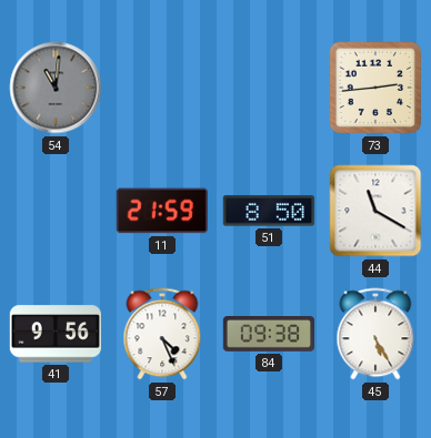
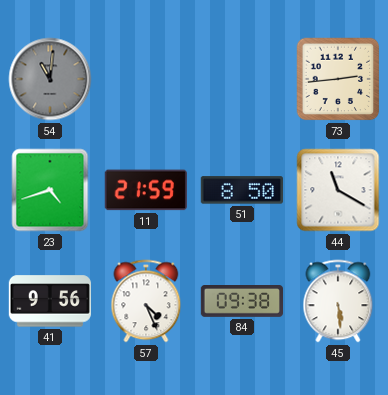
23: none -> 4:42 (50, 190)
45: 5:25 -> 5:29 (338, 301)
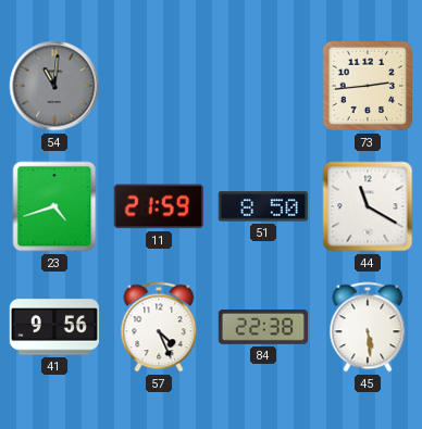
84: 09:38 -> 22:38 (262, 328)
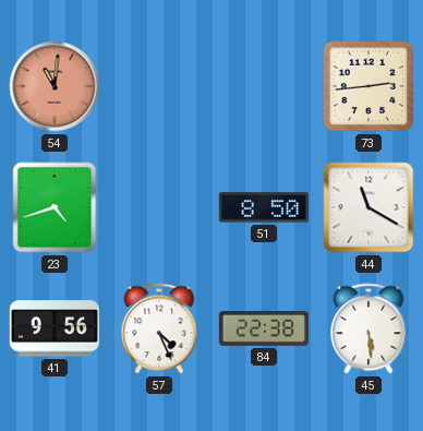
54 dial: grey -> salmon (55, 86)
11: 21:59 -> none (159, 206)
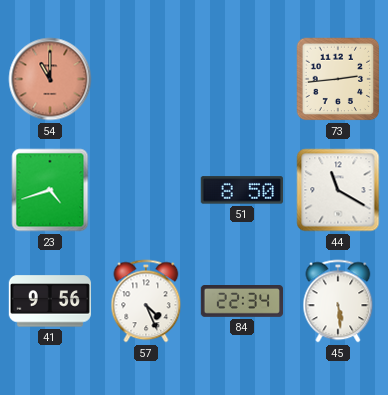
54: 11:01 -> 11:00 (50, 79)
84: 22:38 -> 22:34 (241, 302)
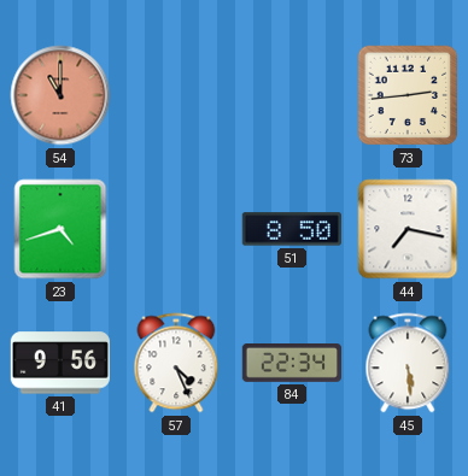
44: 11:20 -> 7:17 (408, 229)
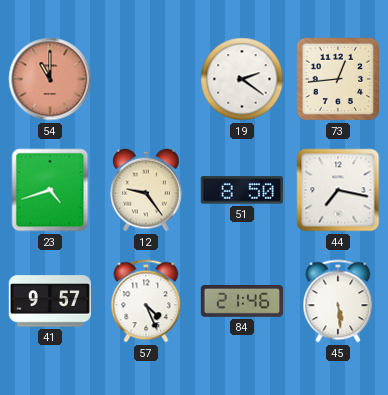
19: none -> 2:21 (242, 79)
73: 2:44 -> 12:44 (338, 79)
12: none -> 9:24 (146, 190)
41: 9:56 -> 9:57 (49, 301)
84: 22:34 -> 21:46 (241, 302)
